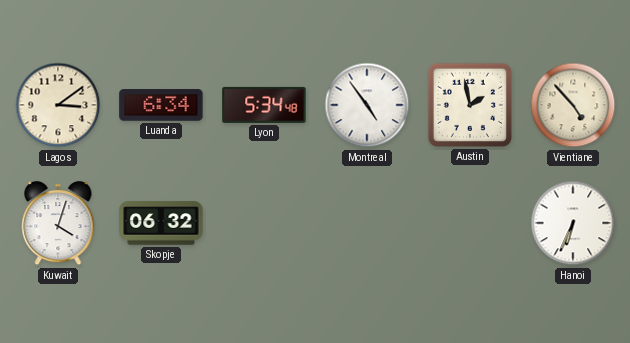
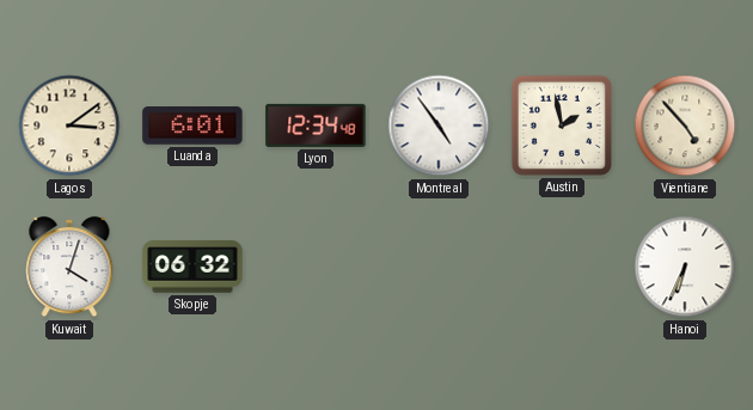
Luanda: 6:34 -> 6:01 (192, 126)
Lyon: 5:34 -> 12:34 (316, 126)
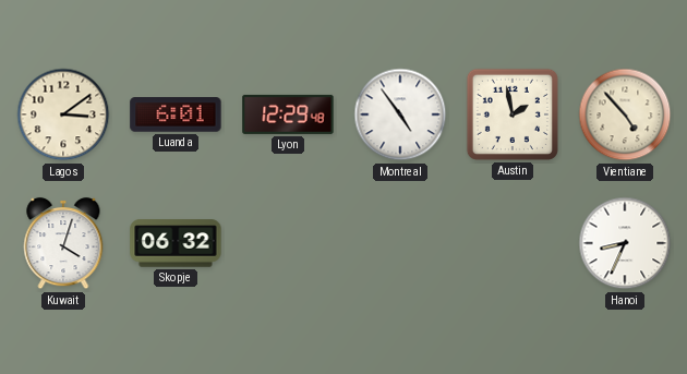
Lyon: 12:34 -> 12:29 (288, 114)
Hanoi: 6:34 -> 8:34 (625, 243)
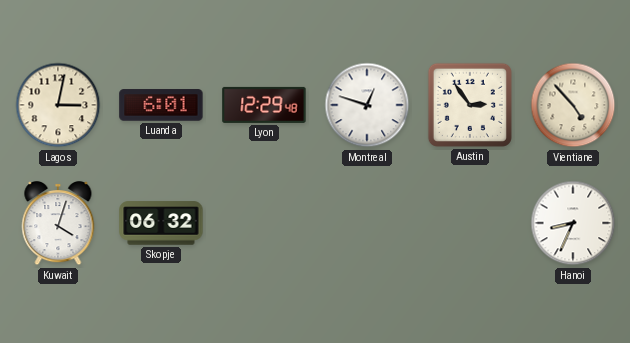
Lagos: 3:09 -> 3:02 (58, 105)
Montreal: 4:54 -> 12:48 (367, 105)
Austin: 1:58 -> 2:54 (470, 105)
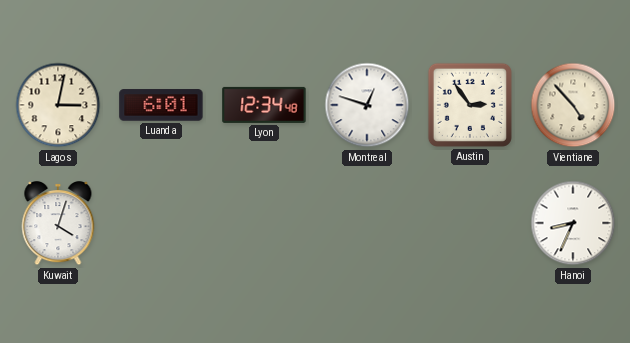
Lyon: 12:29 -> 12:34 (264, 105)
Skopje: 06:32 -> none (161, 223)
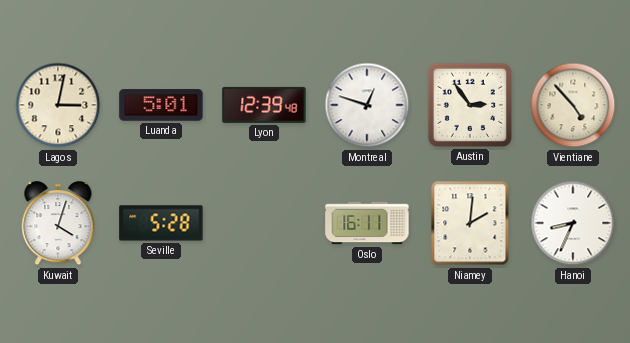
Luanda: 6:01 -> 5:01 (161, 105)
Lyon: 12:34 -> 12:39 (264, 105)
Seville: none -> 5:28 (161, 223)
Oslo: none -> 16:11 (367, 223)
Niamey: none -> 2:01 (470, 223)
